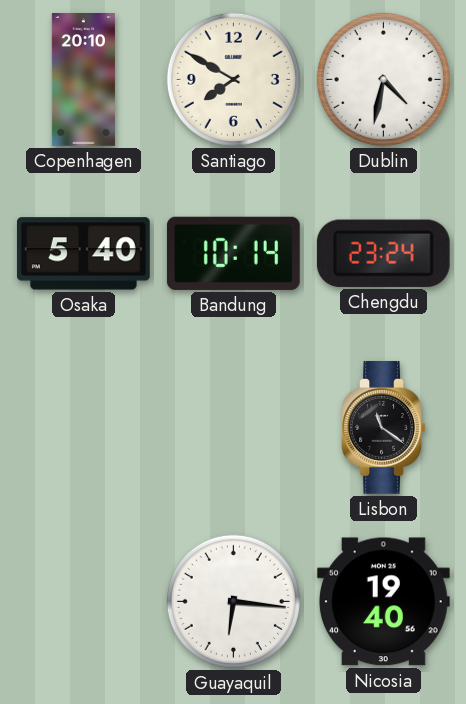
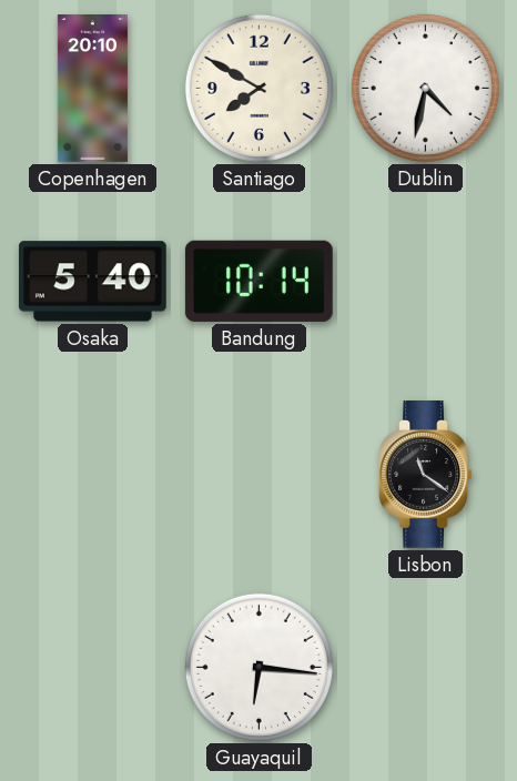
Chengdu: 23:24 -> none (383, 253)
Nicosia: 19:40 -> none (383, 602)
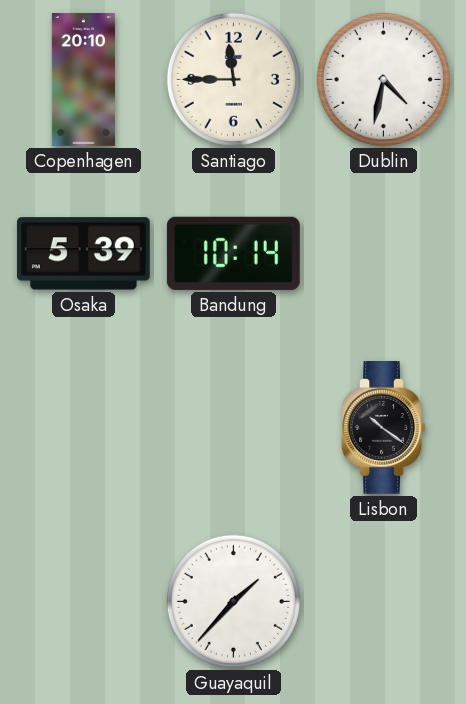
Santiago: 7:50 -> 11:45 (233, 79)
Osaka: 5:40 -> 5:39 (83, 254)
Lisbon: 11:21 -> 10:21 (384, 428)
Guayaquil: 6:16 -> 1:37 (233, 601)
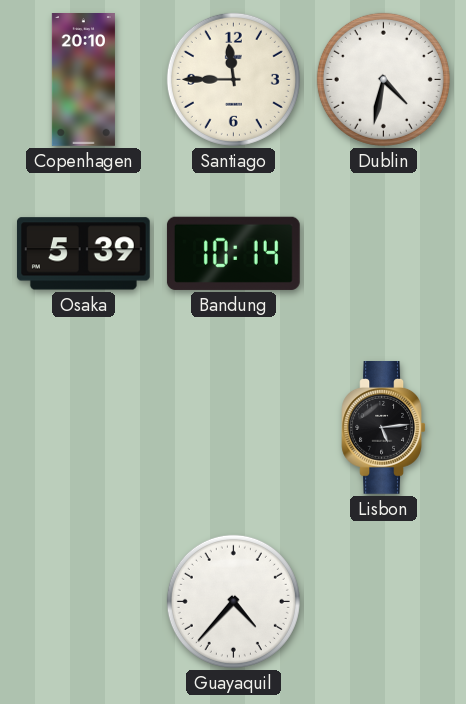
Lisbon: 10:21 -> 5:14 (384, 428)
Guayaquil: 1:37 -> 4:37 (233, 601)
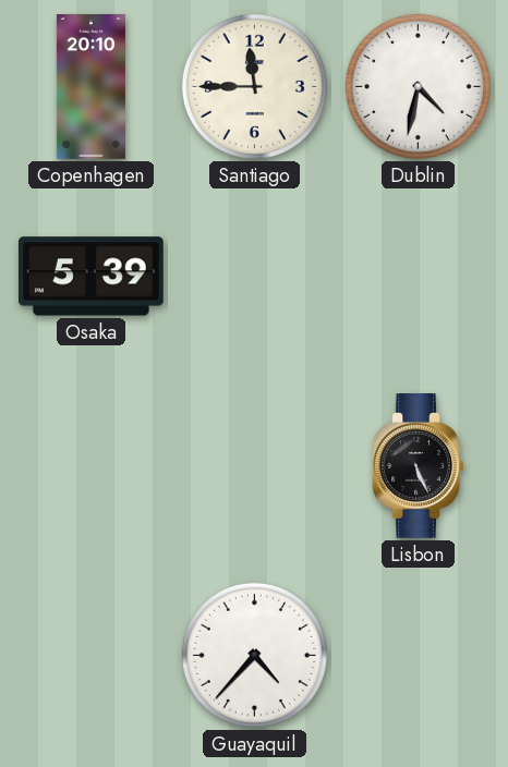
Bandung: 10:14 -> none (233, 253)
Lisbon: 5:14 -> 5:26 (419, 466)
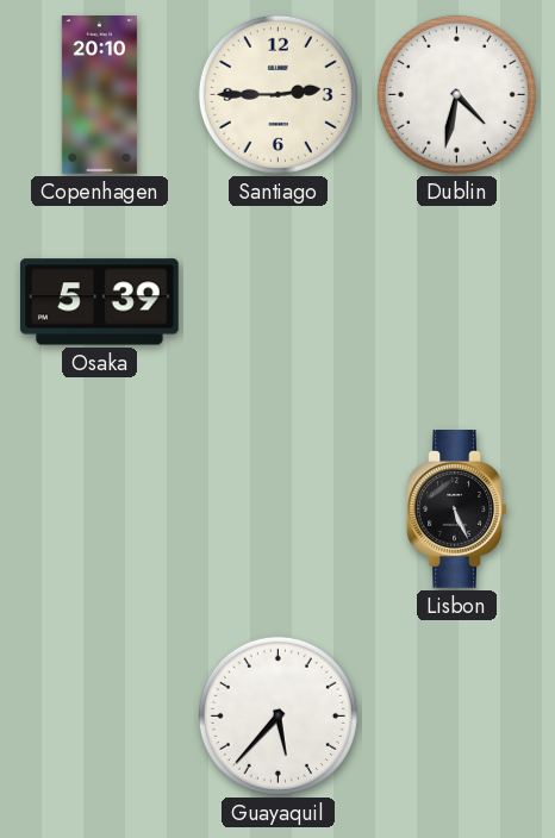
Santiago: 11:45 -> 2:45 (277, 94)
Guayaquil: 4:37 -> 5:37 (277, 715)
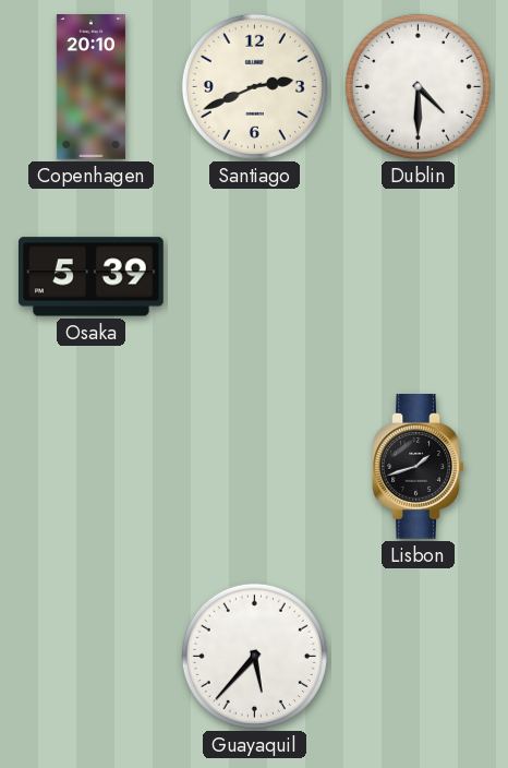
Santiago: 2:45 -> 2:41 (254, 86)
Dublin: 4:32 -> 4:30 (418, 86)
Lisbon: 5:26 -> 1:42 (419, 467)
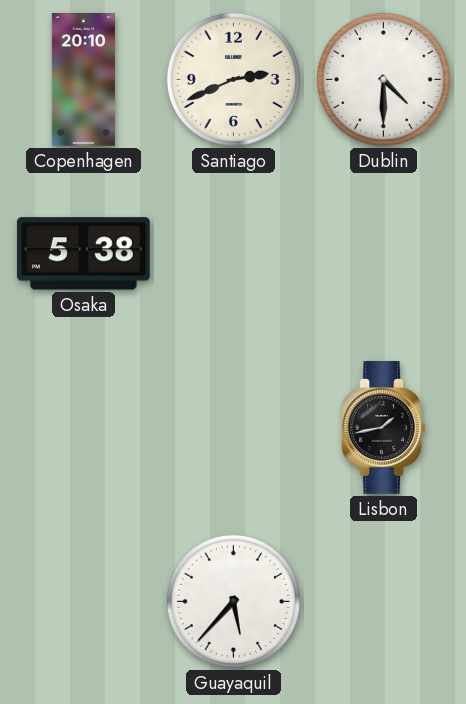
Osaka: 5:39 -> 5:38 (83, 254)
Lisbon: 1:42 -> 1:43 (384, 428)
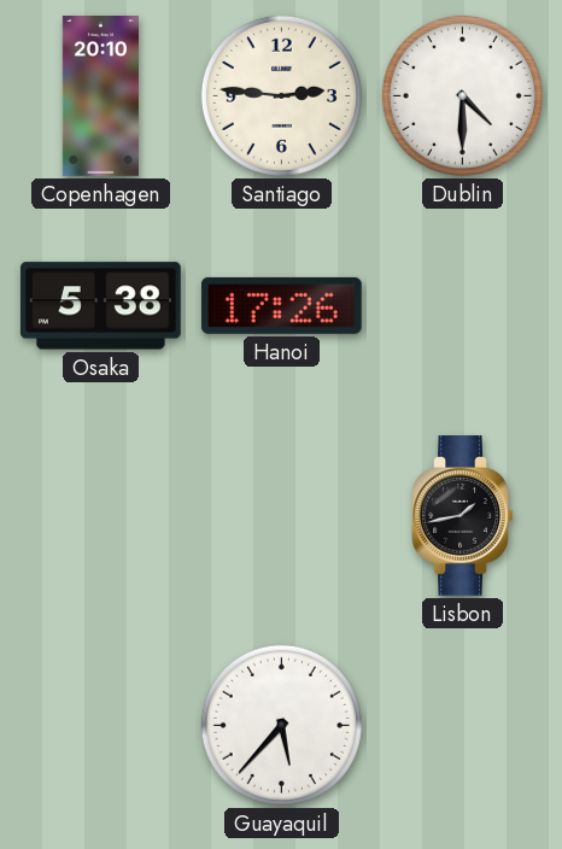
Santiago: 2:41 -> 2:46 (281, 95)
Hanoi: none -> 17:26 (281, 305)
